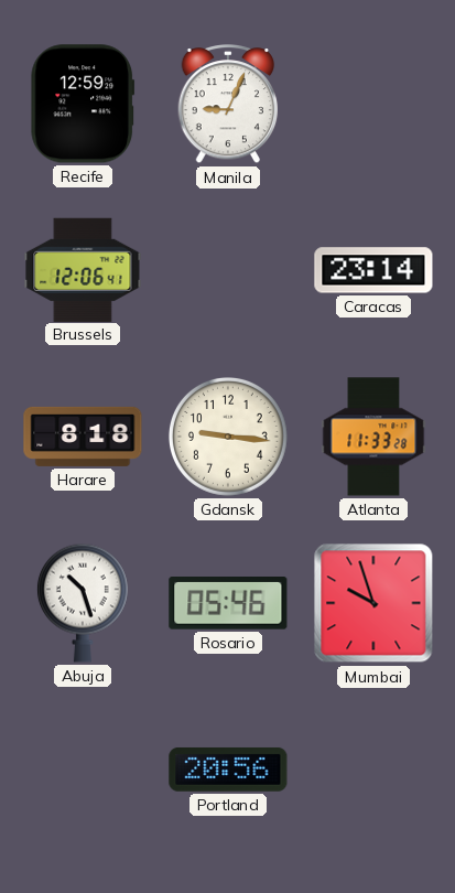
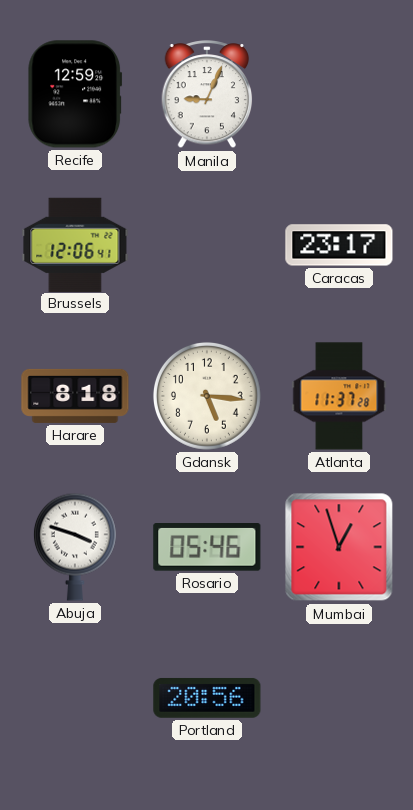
Caracas: 23:14 -> 23:17 (339, 245)
Gdansk: 9:16 -> 5:16 (207, 396)
Atlanta: 11:33 -> 11:37 (339, 396)
Abuja: 10:27 -> 3:48 (75, 547)
Mumbai: 9:57 -> 12:57 (339, 547)
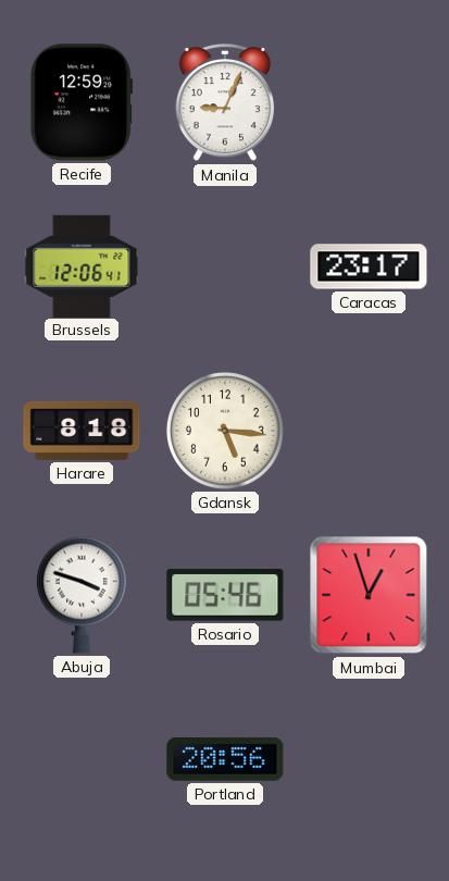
Atlanta: 11:37 -> none (339, 396)
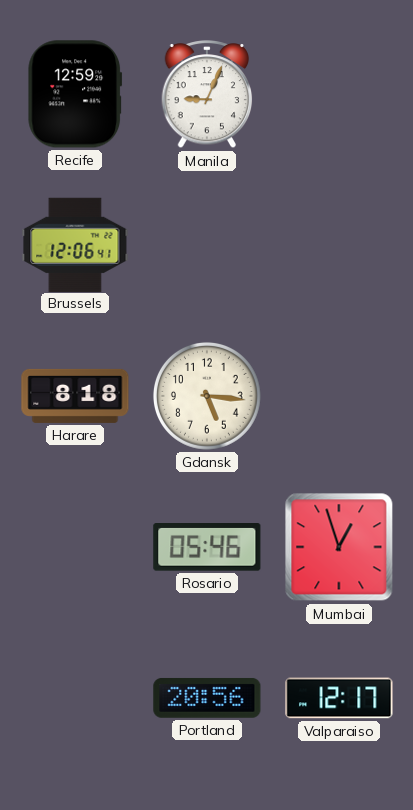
Caracas: 23:17 -> none (369, 266)
Abuja: 3:48 -> none (82, 595)
Valparaiso: none -> 12:17 (339, 698)
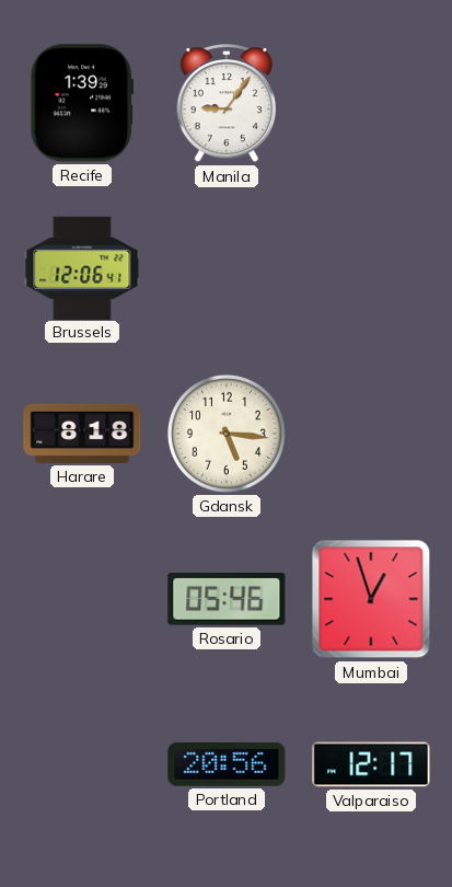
Recife: 12:59 -> 1:39 (82, 103)
Manila: 9:04 -> 9:06 (227, 104)
